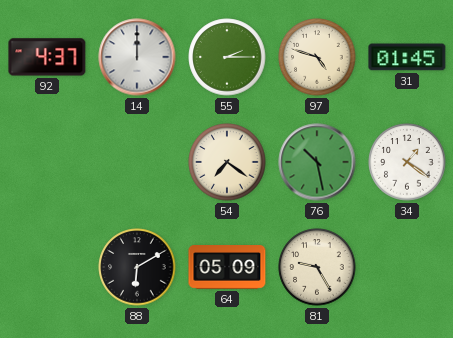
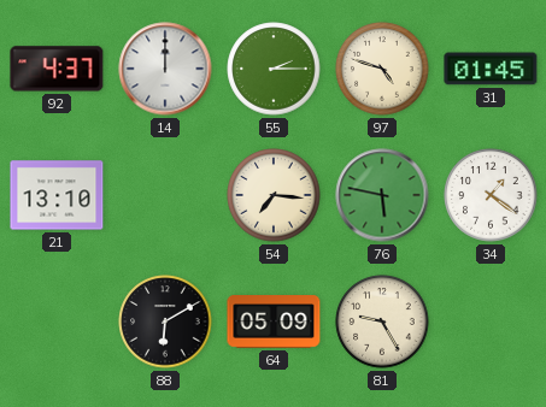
21: none -> 13:10 (57, 195)
54: 7:21 -> 7:16 (274, 195)
76: 10:28 -> 5:47 (382, 195)
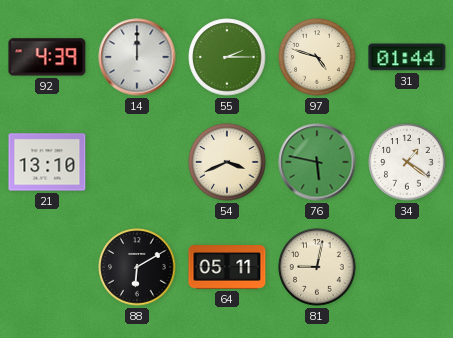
92: 4:37 -> 4:39 (47, 57)
31: 01:45 -> 01:44 (407, 57)
54: 7:16 -> 3:41 (227, 162)
64: 05:09 -> 05:11 (227, 267)
81: 9:25 -> 9:02 (317, 267)
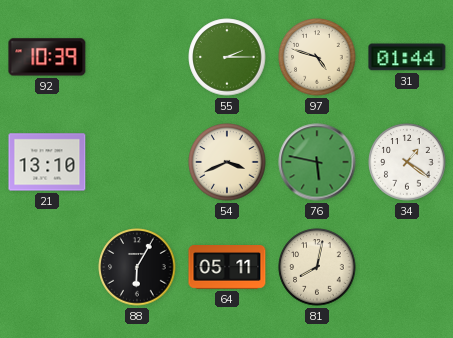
92: 4:39 -> 10:39 (47, 57)
14: 12:00 -> none (137, 57)
88: 6:10 -> 6:05 (137, 267)
81: 9:02 -> 8:02 (317, 267)
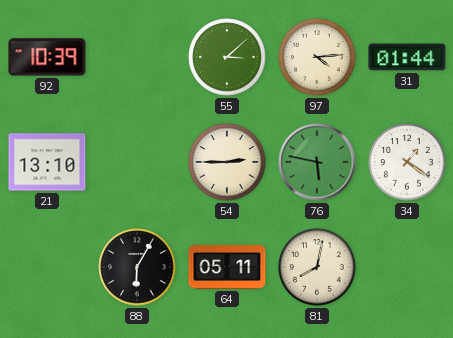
55: 2:15 -> 3:08 (227, 57)
97: 4:48 -> 4:14 (317, 57)
54: 3:41 -> 2:45 (227, 162)
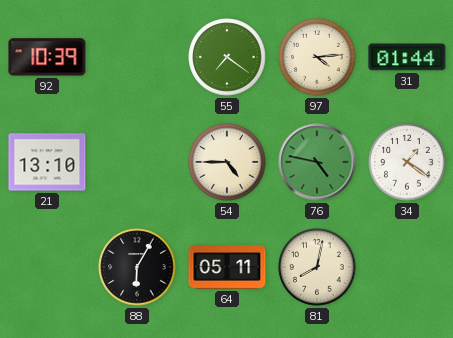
55: 3:08 -> 7:21 (227, 57)
54: 2:45 -> 4:45 (227, 162)
76: 5:47 -> 4:47 (317, 162)
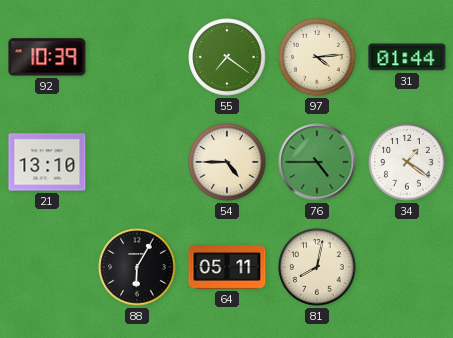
76: 4:47 -> 4:45 (317, 162)
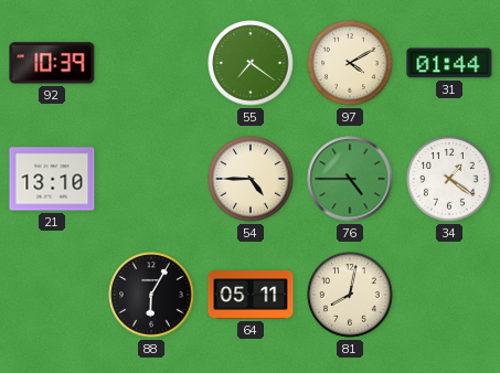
97: 4:14 -> 4:10 (350, 63)
